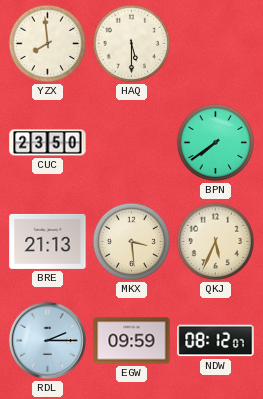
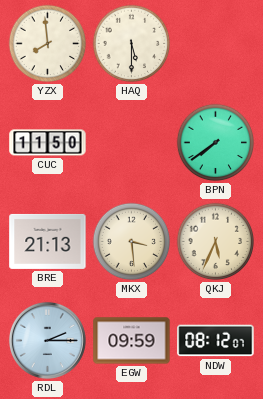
CUC: 23:50 -> 11:50 (48, 143)
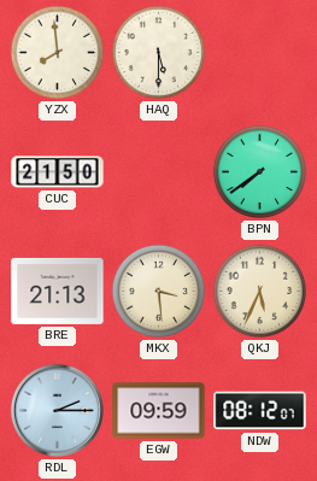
CUC: 11:50 -> 21:50 (58, 172)
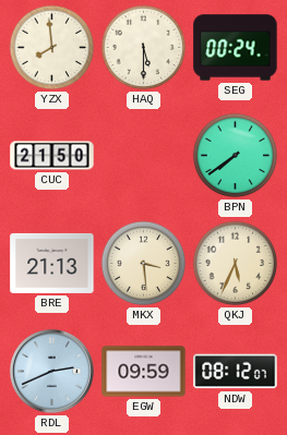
SEG: none -> 00:24 (236, 48)
RDL: 2:15 -> 2:41 (51, 371)
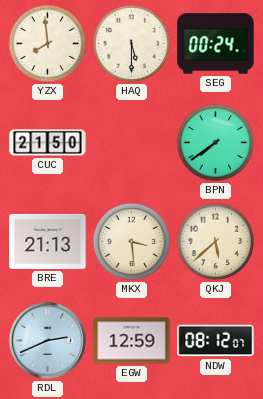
QKJ: 5:34 -> 5:38 (216, 242)
EGW: 09:59 -> 12:59 (132, 341)
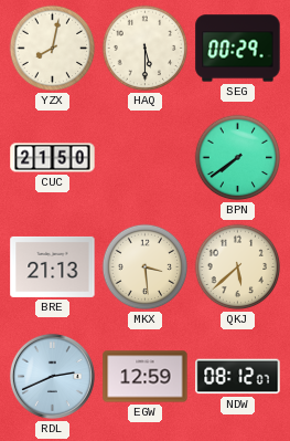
YZX: 7:59 -> 8:02 (53, 49)
SEG: 00:24 -> 00:29 (238, 49)
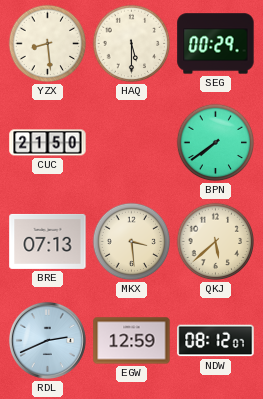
YZX: 8:02 -> 8:29 (48, 44)
BRE: 21:13 -> 07:13 (48, 241)
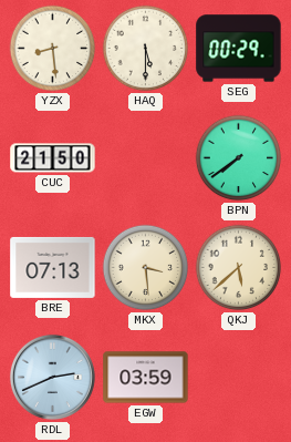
EGW: 12:59 -> 03:59 (146, 378)
NDW: 08:12 -> none (216, 341)
